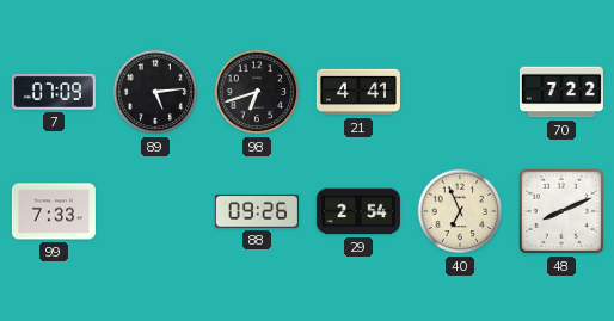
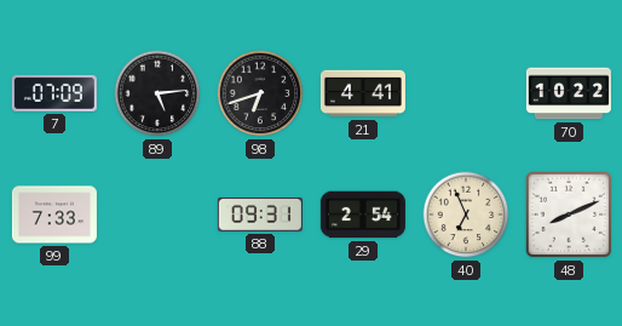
70: 7:22 -> 10:22 (569, 93)
88: 09:26 -> 09:31 (260, 215)
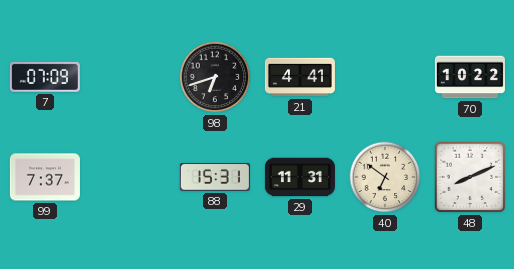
89: 5:14 -> none (157, 93)
99: 7:33 -> 7:37 (45, 177)
88: 09:31 -> 15:31 (215, 177)
29: 2:54 -> 11:31 (300, 177)
40: 6:56 -> 6:51 (385, 177)
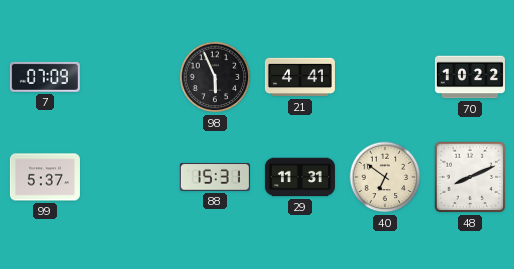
98: 6:42 -> 5:56 (215, 77)
99: 7:37 -> 5:37 (45, 177)
